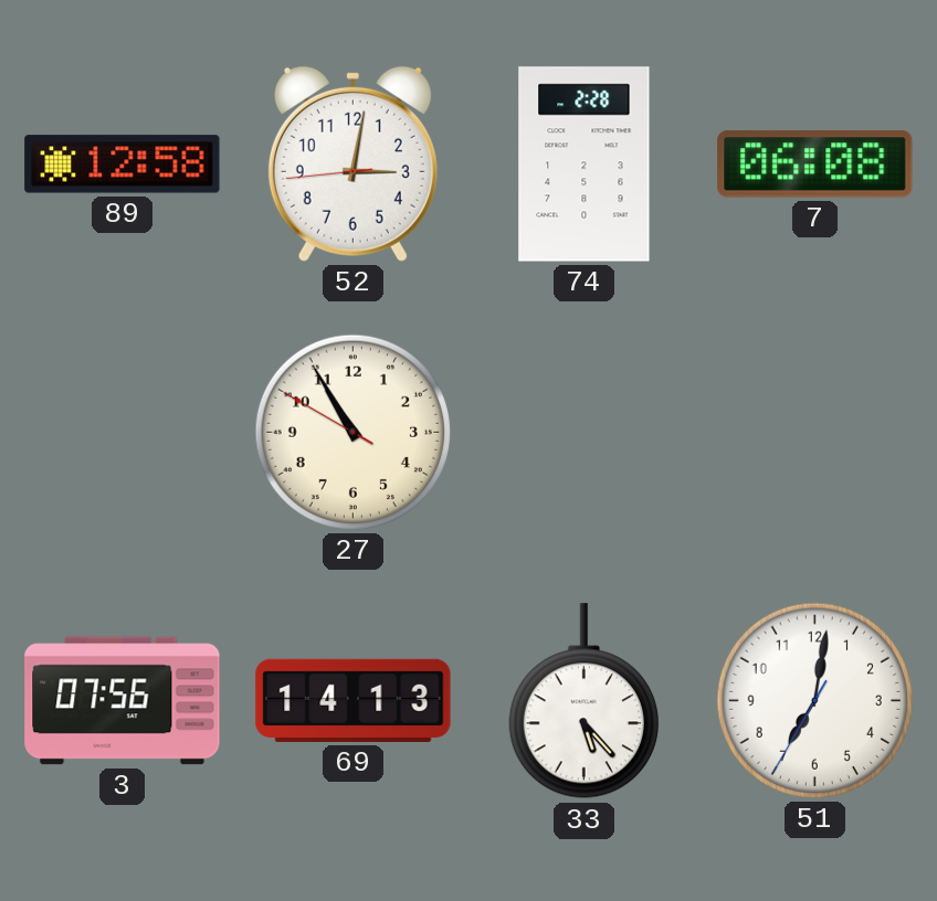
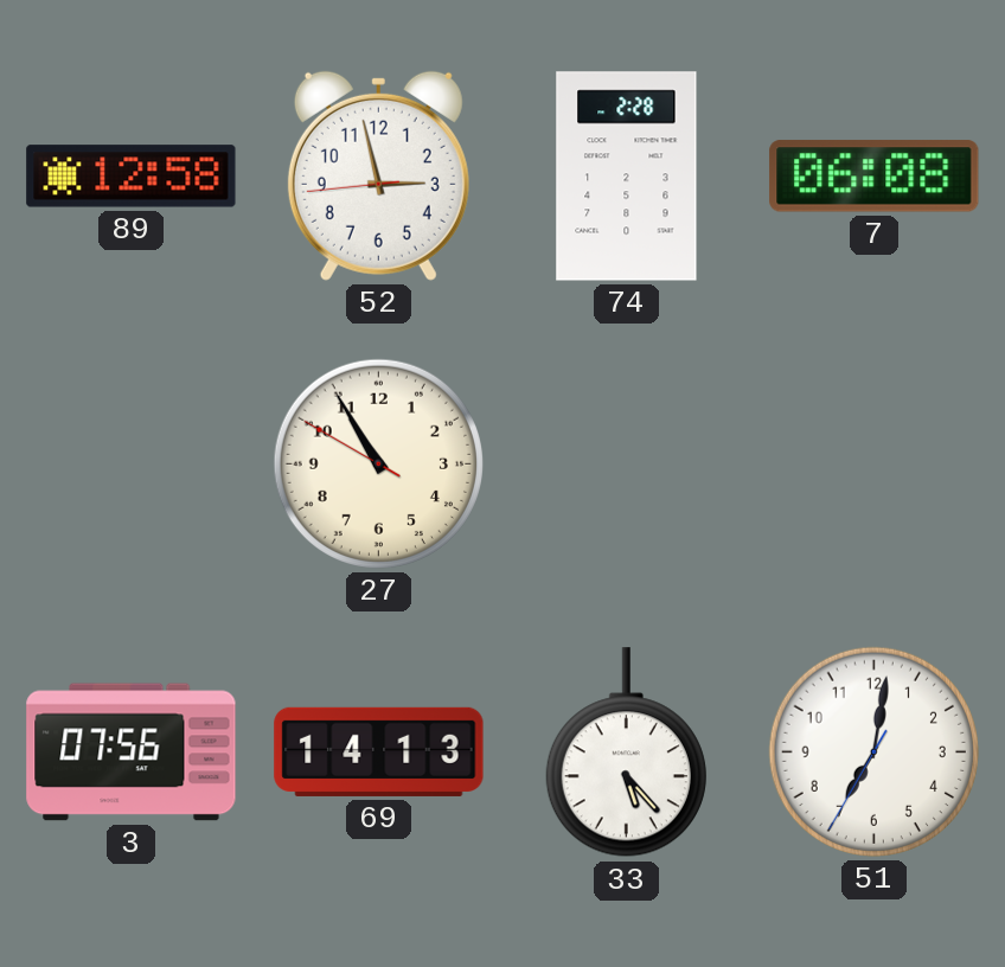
52: 3:01 -> 2:57 (378, 175)
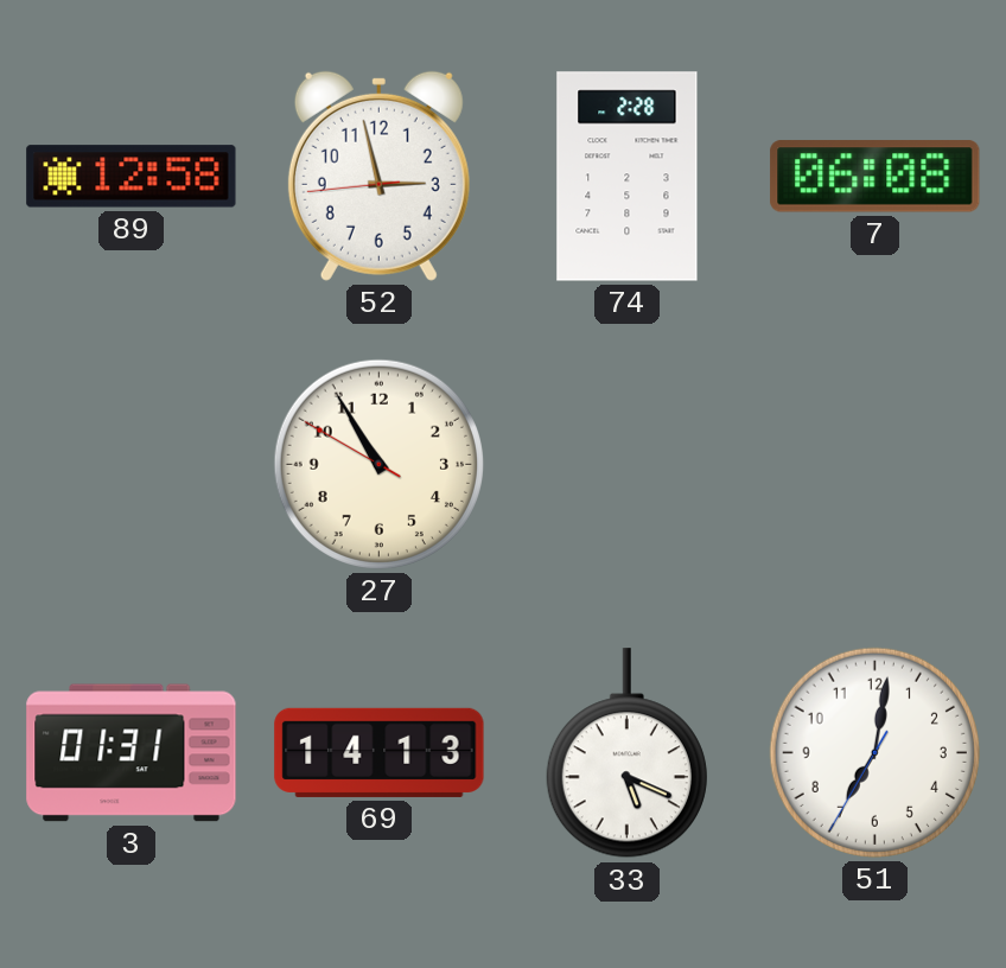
3: 07:56 -> 01:31 (132, 753)
33: 5:23 -> 5:19 (626, 753)
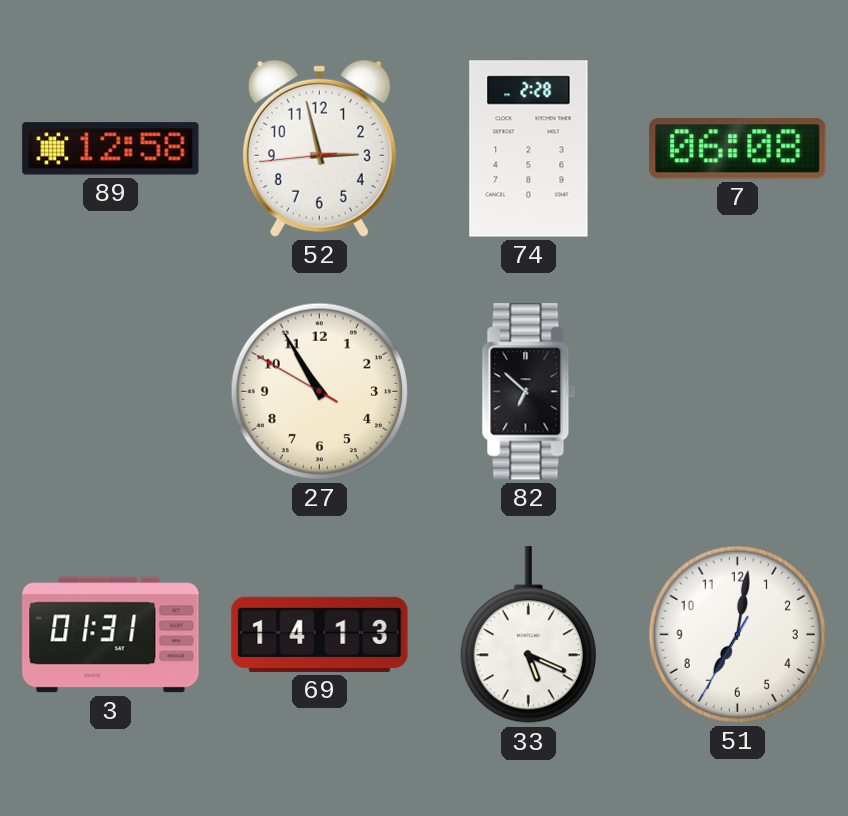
82: none -> 6:52 (529, 392)
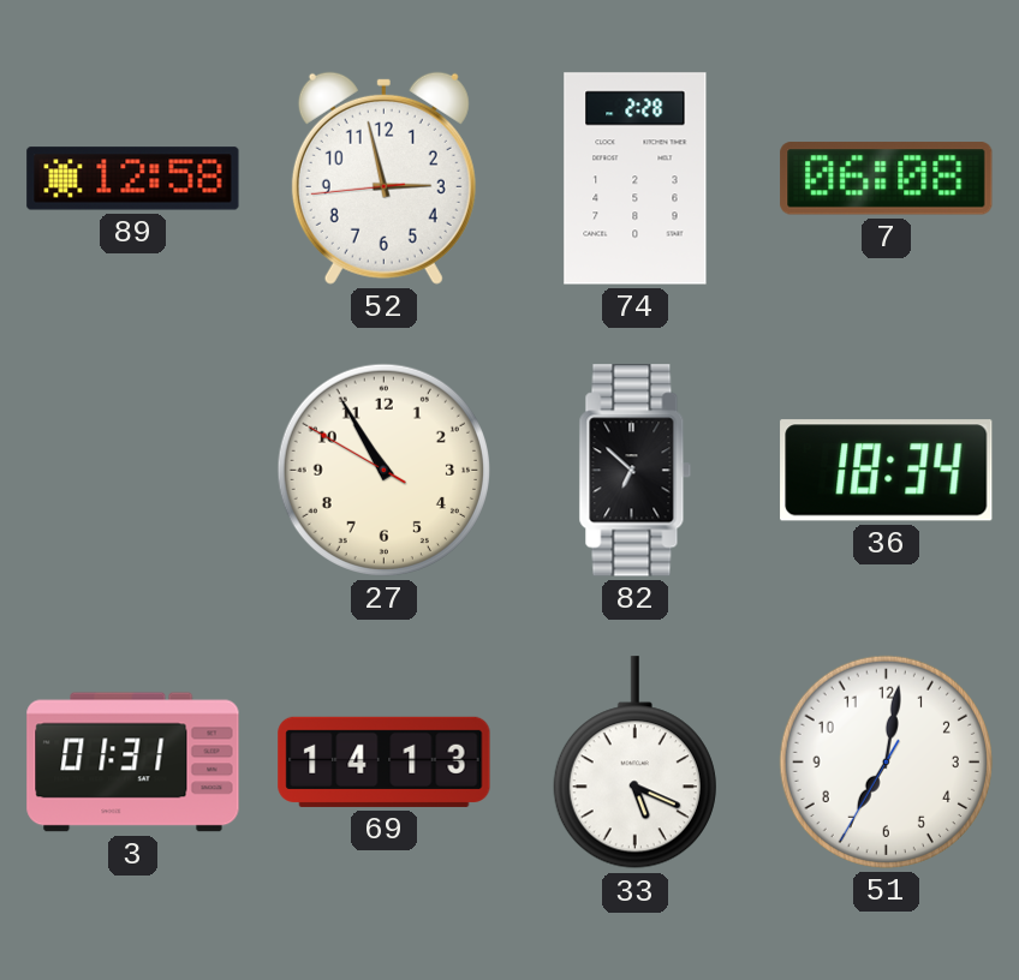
36: none -> 18:34 (887, 471)
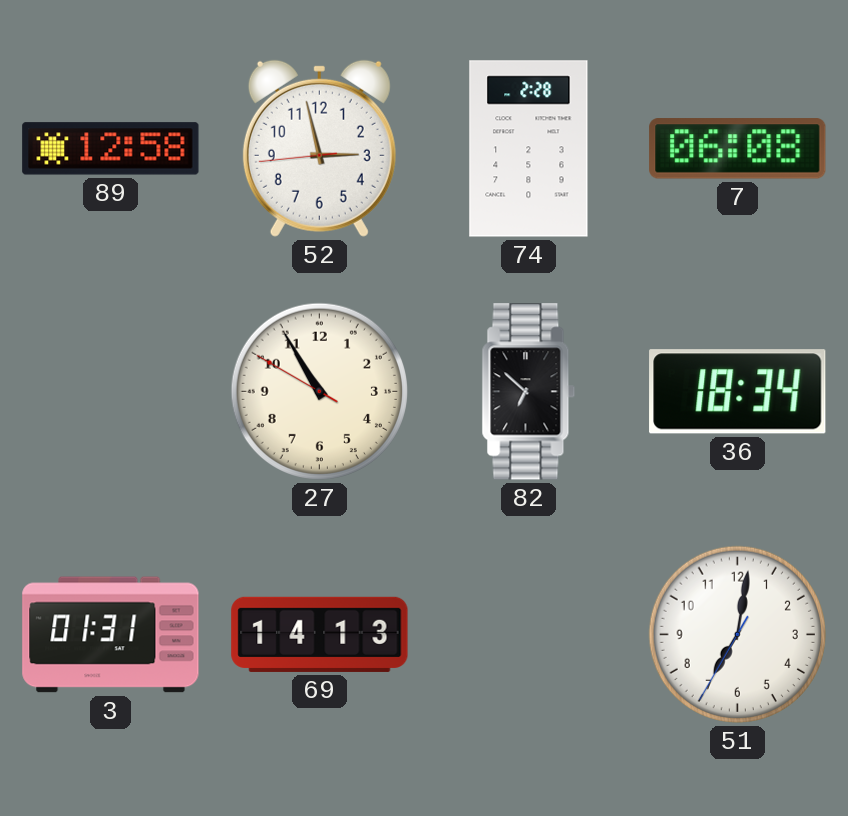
33: 5:19 -> none (634, 763)
